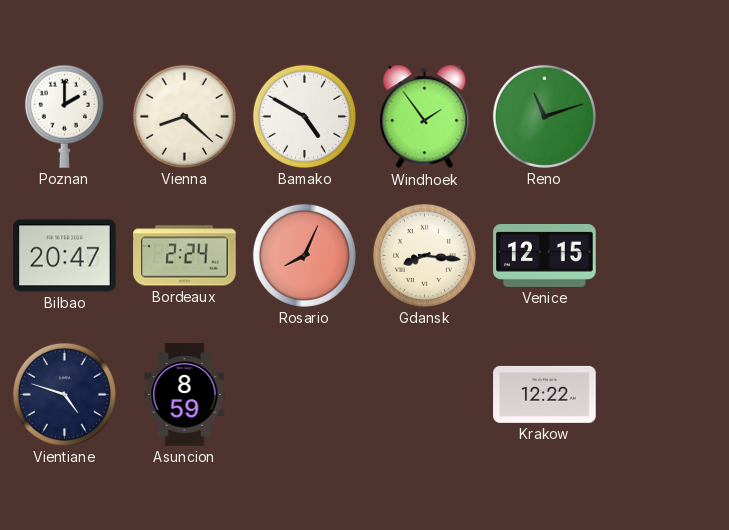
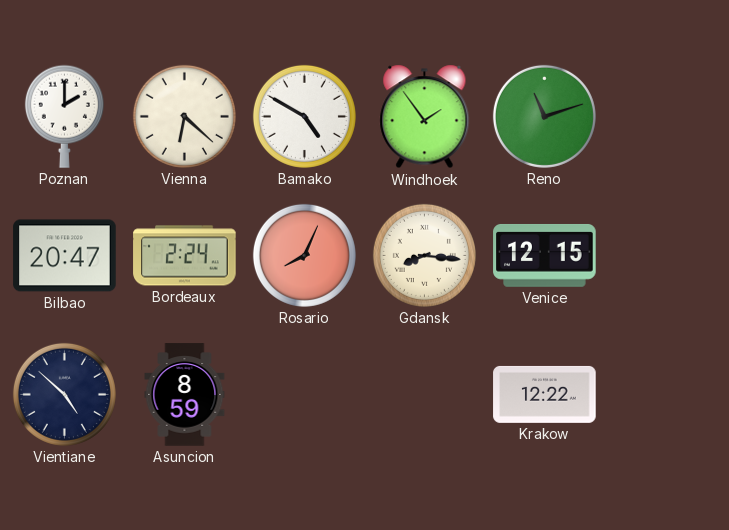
Vienna: 8:22 -> 6:22 (184, 116)
Vientiane: 4:48 -> 4:52 (64, 394)
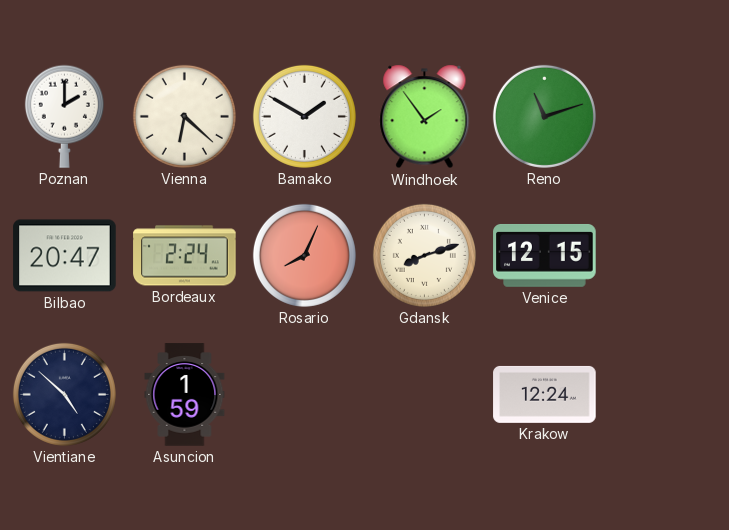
Bamako: 4:50 -> 1:50 (304, 116)
Gdansk: 8:16 -> 8:12 (424, 255)
Asuncion: 8:59 -> 1:59 (185, 395)
Krakow: 12:22 -> 12:24 (545, 394)
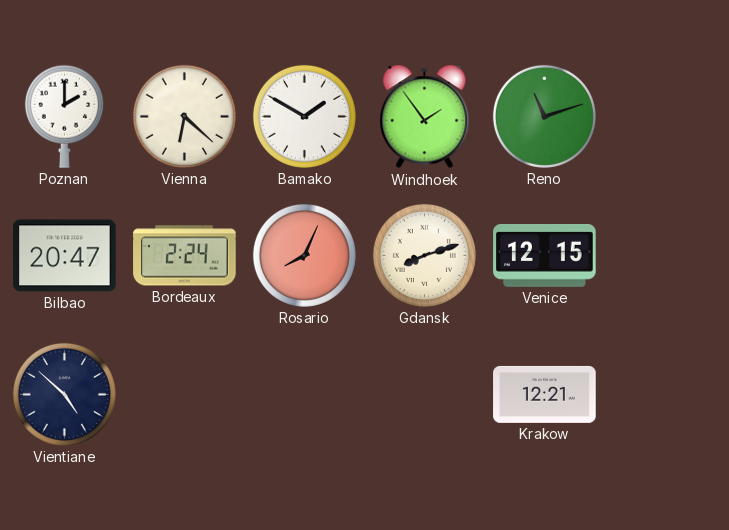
Asuncion: 1:59 -> none (185, 395)
Krakow: 12:24 -> 12:21 (545, 394)
